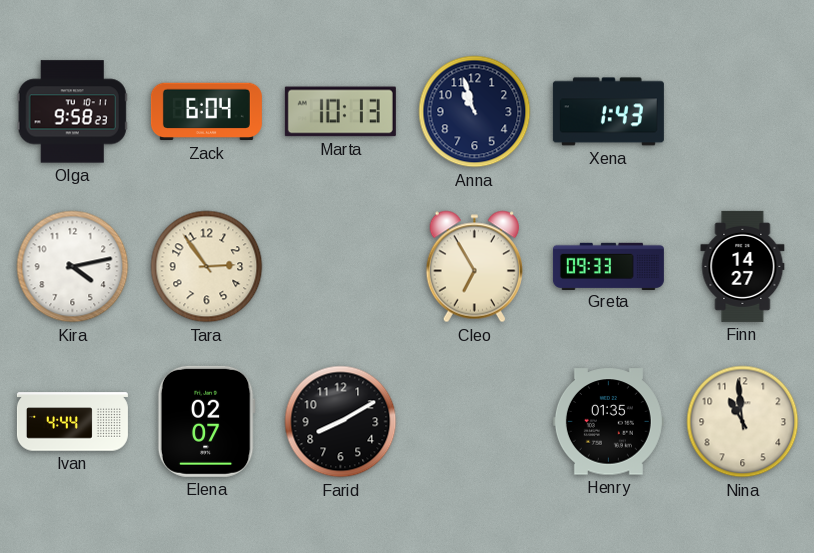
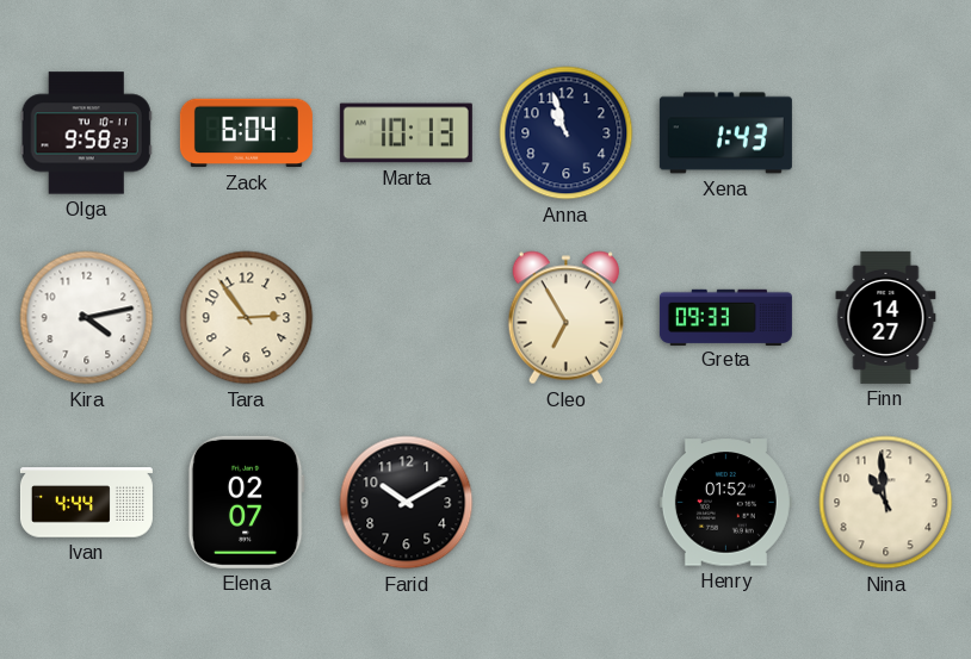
Farid: 8:10 -> 10:10 (407, 503)
Henry: 01:35 -> 01:52 (725, 503)
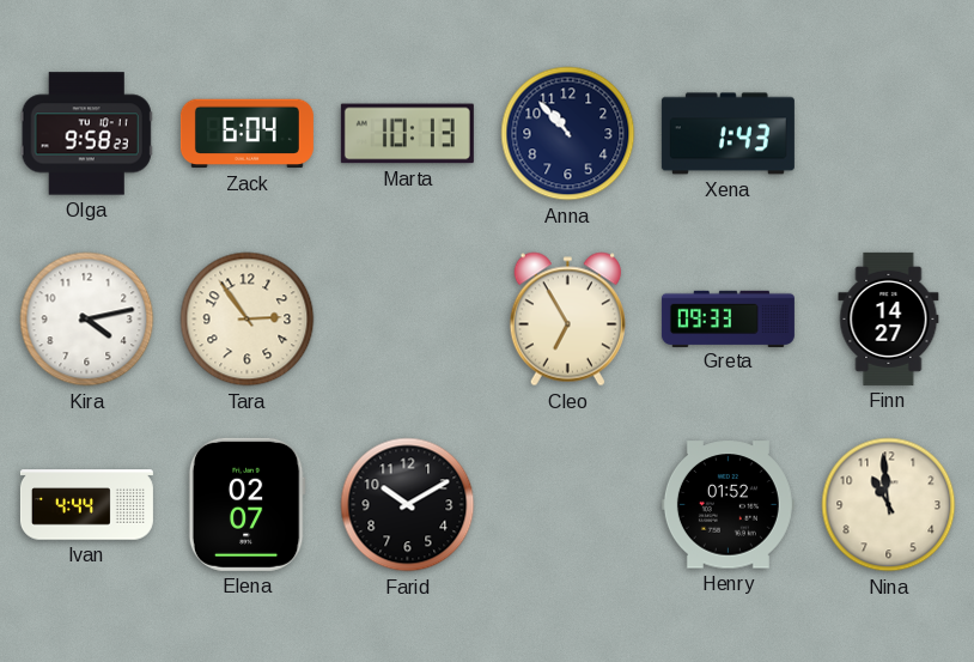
Anna: 10:57 -> 10:53 (568, 134)
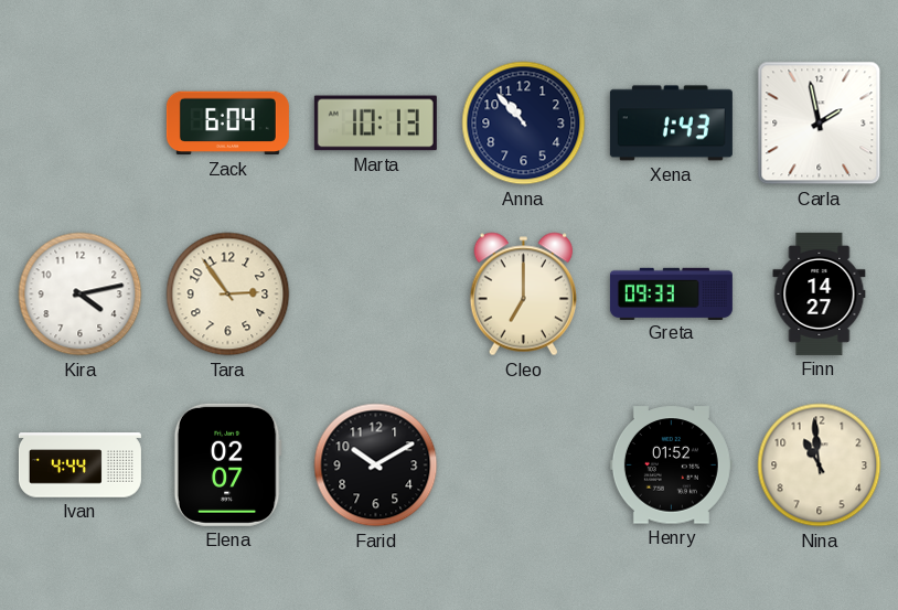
Olga: 9:58 -> none (86, 134)
Carla: none -> 1:58 (820, 124)
Cleo: 6:55 -> 7:00 (523, 295)
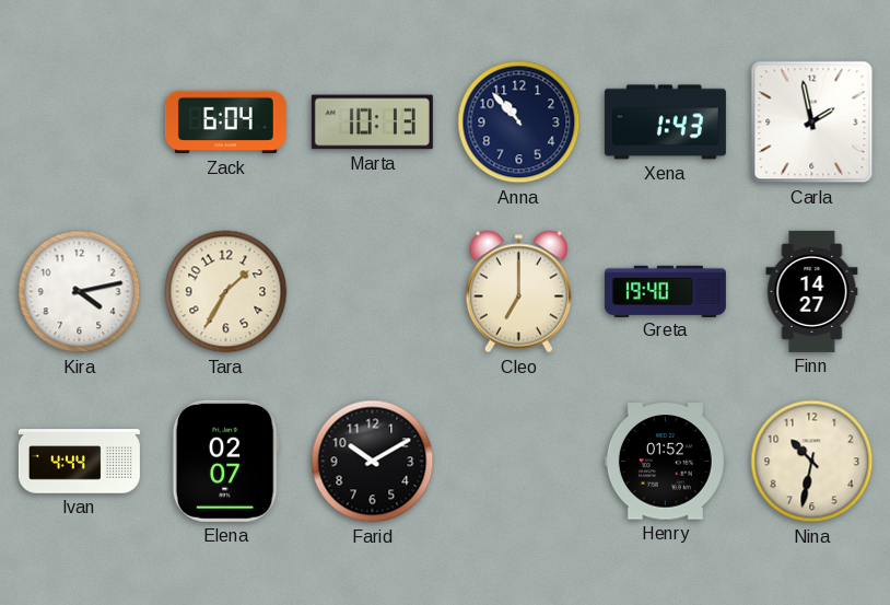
Tara: 2:54 -> 1:35 (226, 292)
Greta: 09:33 -> 19:40 (665, 291)
Nina: 10:59 -> 10:32 (812, 462)
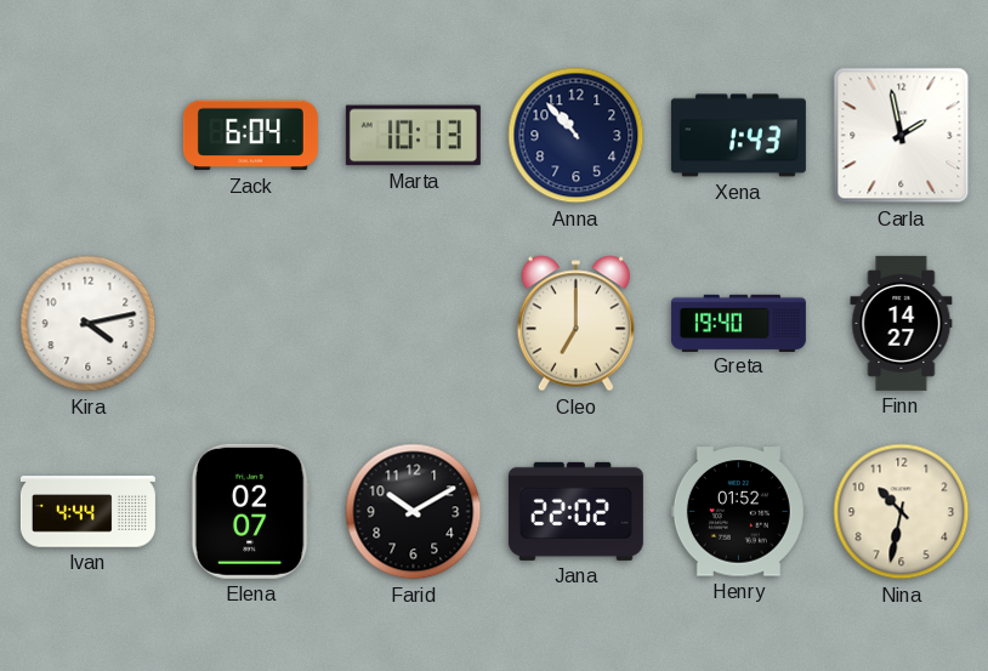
Tara: 1:35 -> none (226, 292)
Jana: none -> 22:02 (575, 511)
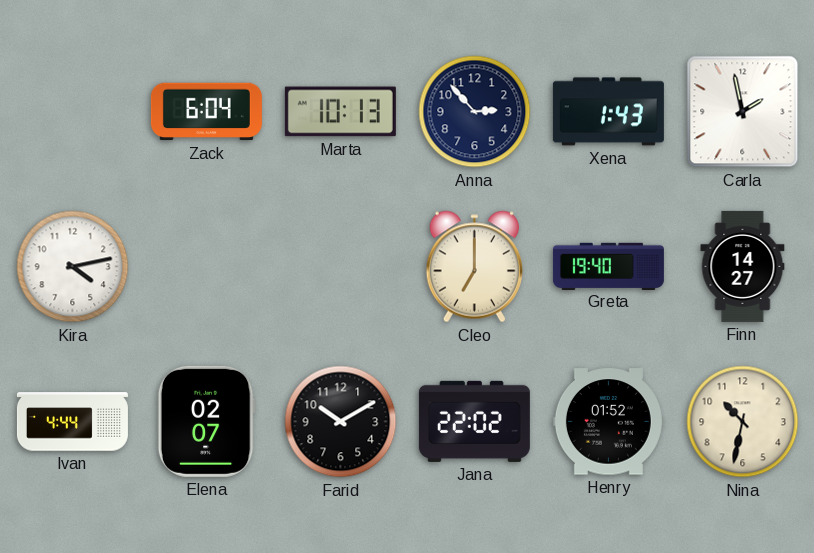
Anna: 10:53 -> 2:53 (475, 112)
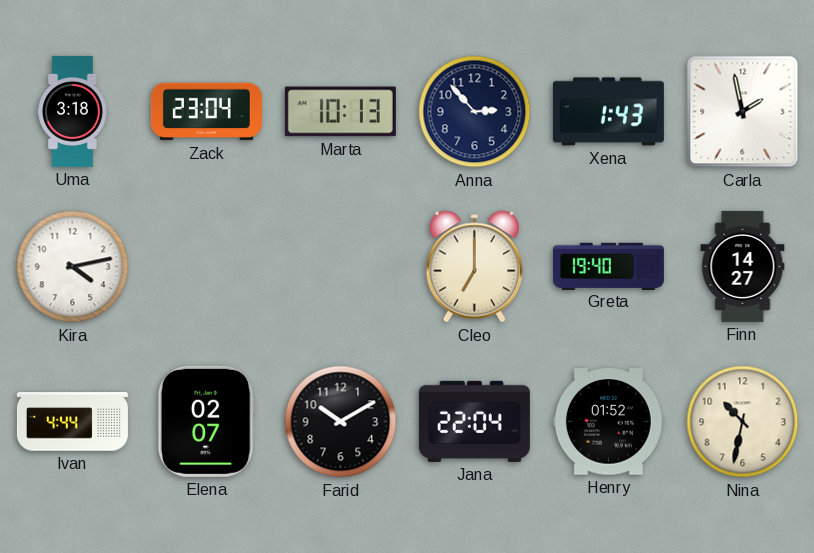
Uma: none -> 3:18 (73, 111)
Zack: 6:04 -> 23:04 (206, 112)
Jana: 22:02 -> 22:04 (474, 421)
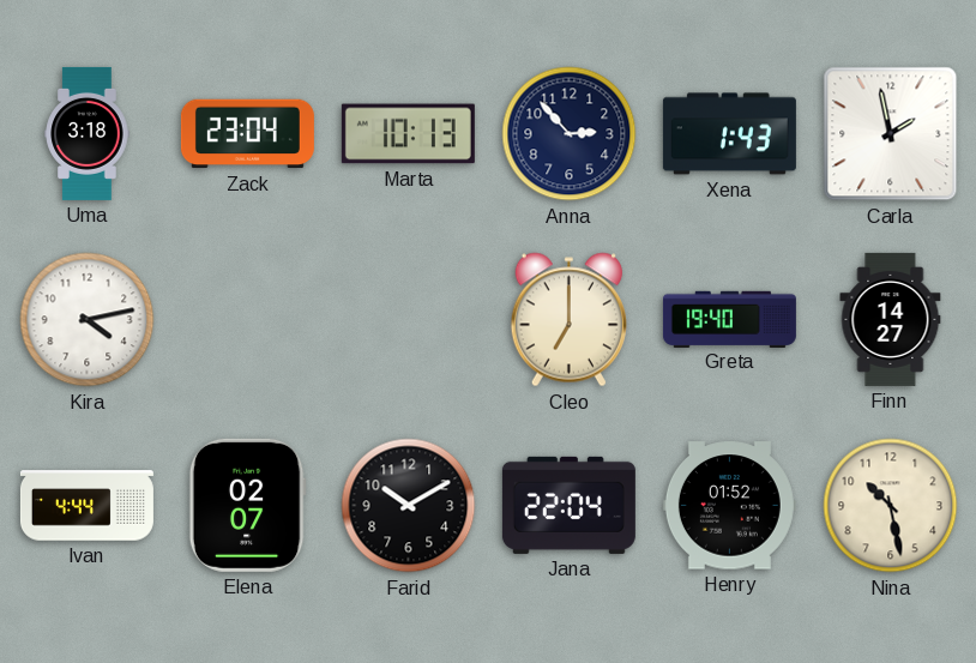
Nina: 10:32 -> 10:28 (891, 506)
